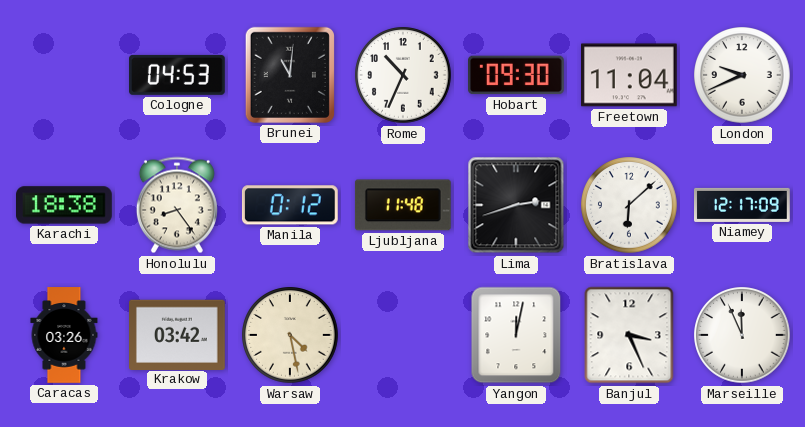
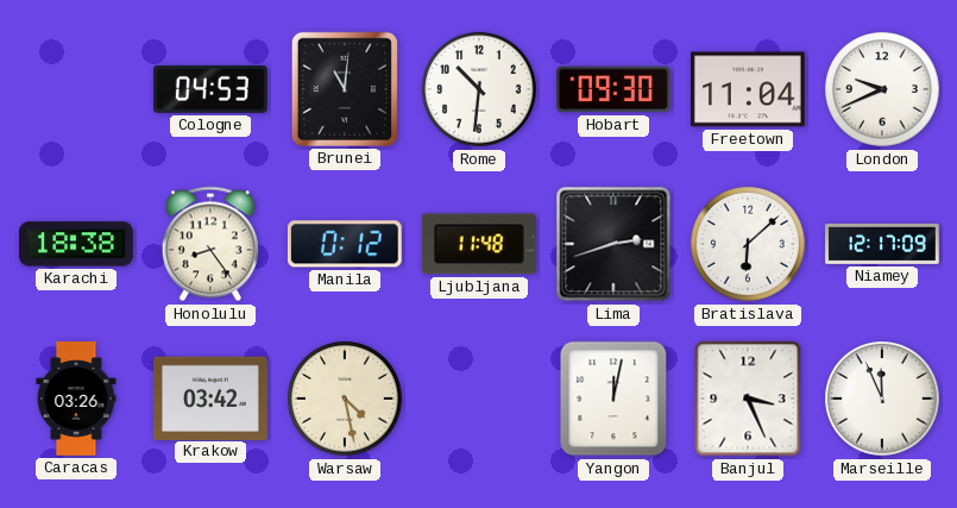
Rome: 10:34 -> 10:31 (479, 89)
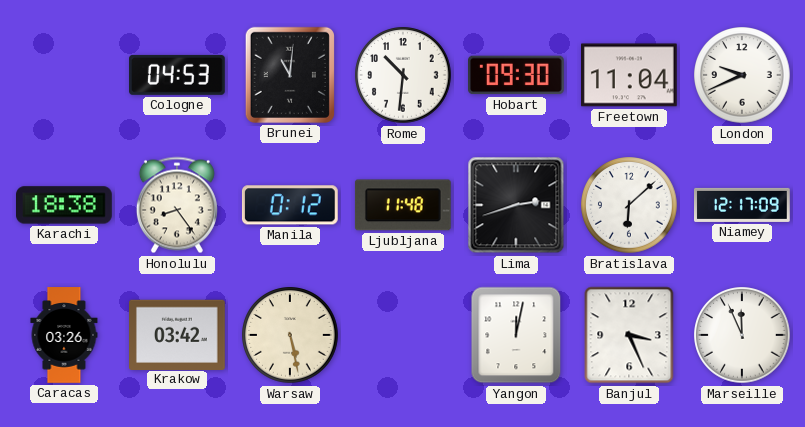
Warsaw: 4:28 -> 5:28 (290, 335)
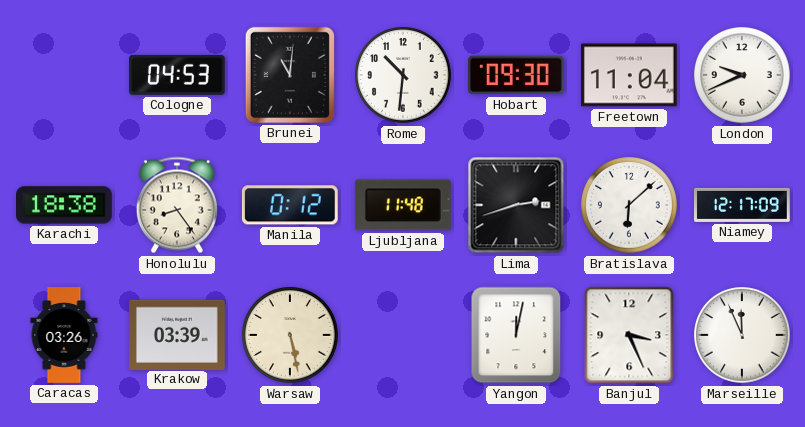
Krakow: 03:42 -> 03:39 (178, 334)
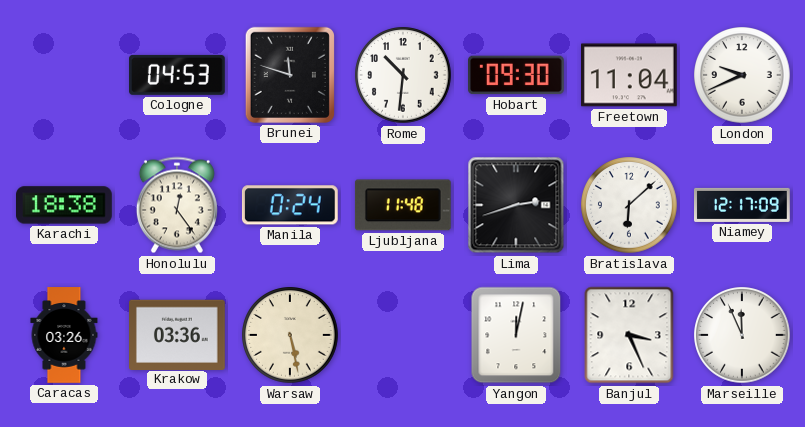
Brunei: 11:01 -> 11:48 (290, 75)
Honolulu: 8:24 -> 12:24 (177, 205)
Manila: 0:12 -> 0:24 (290, 205)
Krakow: 03:39 -> 03:36 (178, 334)
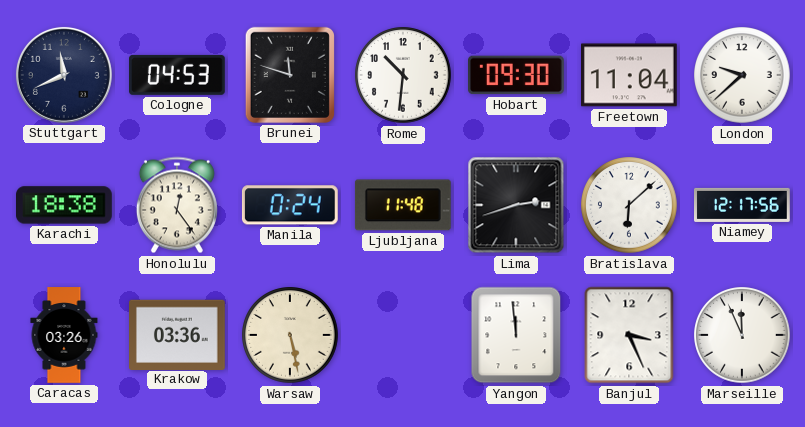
Stuttgart: none -> 11:41 (64, 75)
London: 9:41 -> 9:38 (742, 75)
Niamey: 12:17:09 -> 12:17:56 (743, 205)
Yangon: 12:02 -> 11:59 (516, 335)
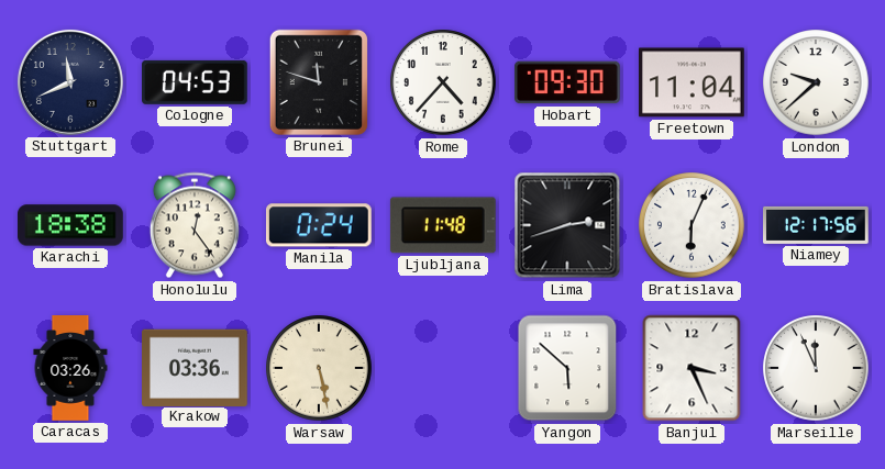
Rome: 10:31 -> 4:37 (443, 82)
Bratislava: 6:08 -> 6:04 (692, 225)
Yangon: 11:59 -> 5:52 (567, 368)
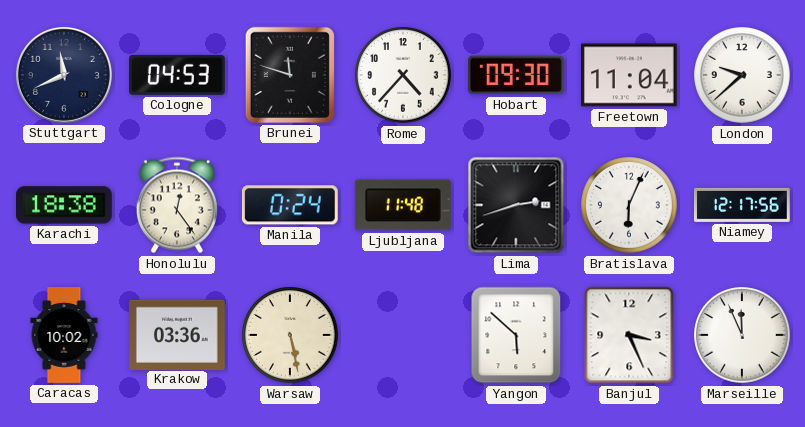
Caracas: 03:26 -> 10:02 (64, 335)
